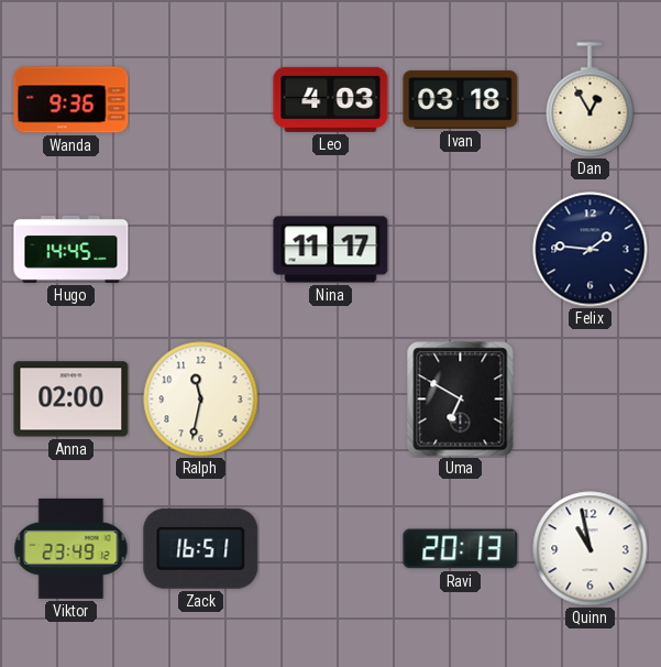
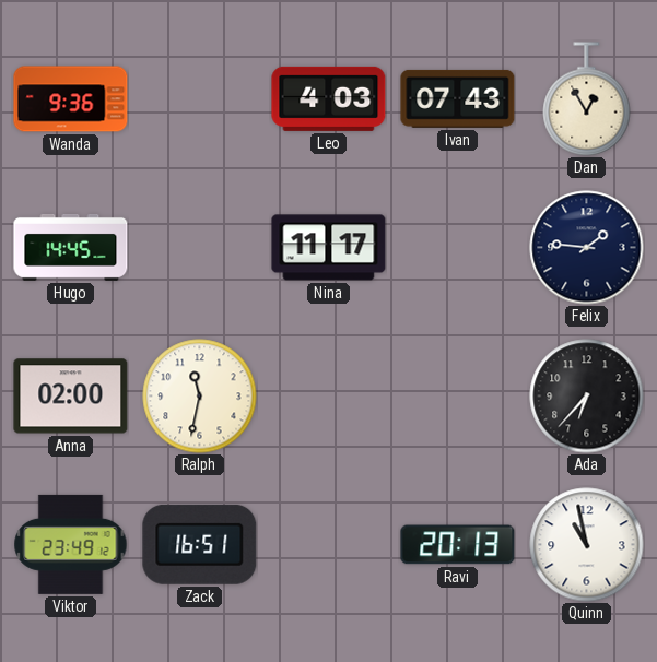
Ivan: 03:18 -> 07:43 (458, 98)
Uma: 6:50 -> none (461, 400)
Ada: none -> 6:37 (587, 397)
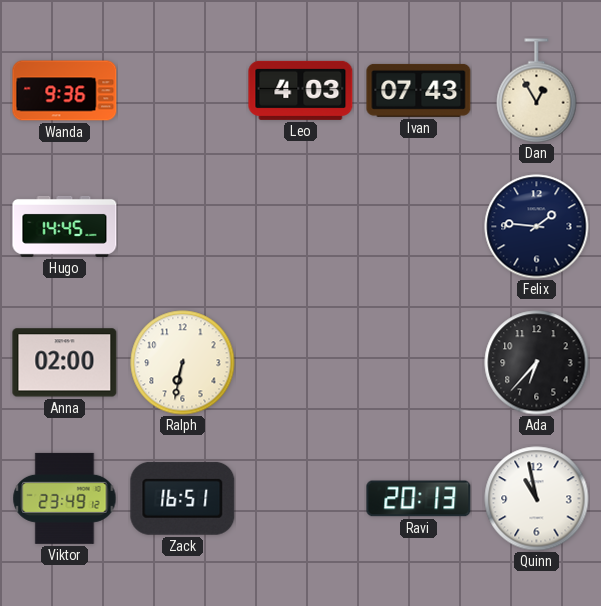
Nina: 11:17 -> none (329, 248)
Ralph: 11:32 -> 6:32 (183, 363)
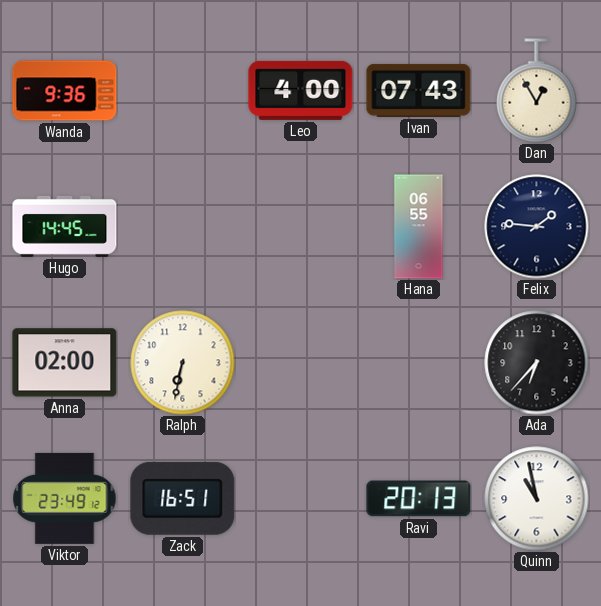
Leo: 4:03 -> 4:00 (301, 90)
Hana: none -> 06:55 (419, 227)
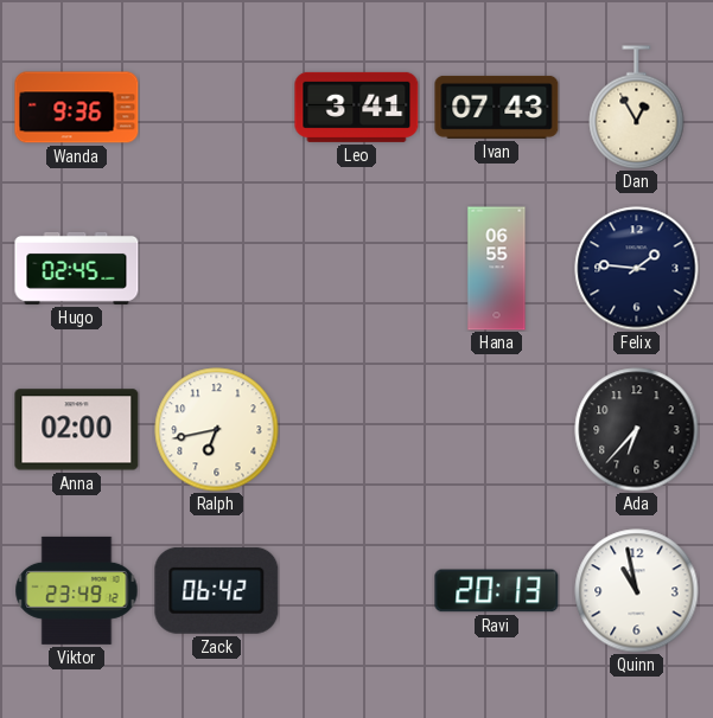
Leo: 4:00 -> 3:41 (357, 107)
Hugo: 14:45 -> 02:45 (77, 268)
Ralph: 6:32 -> 6:43 (217, 430)
Zack: 16:51 -> 06:42 (217, 590)
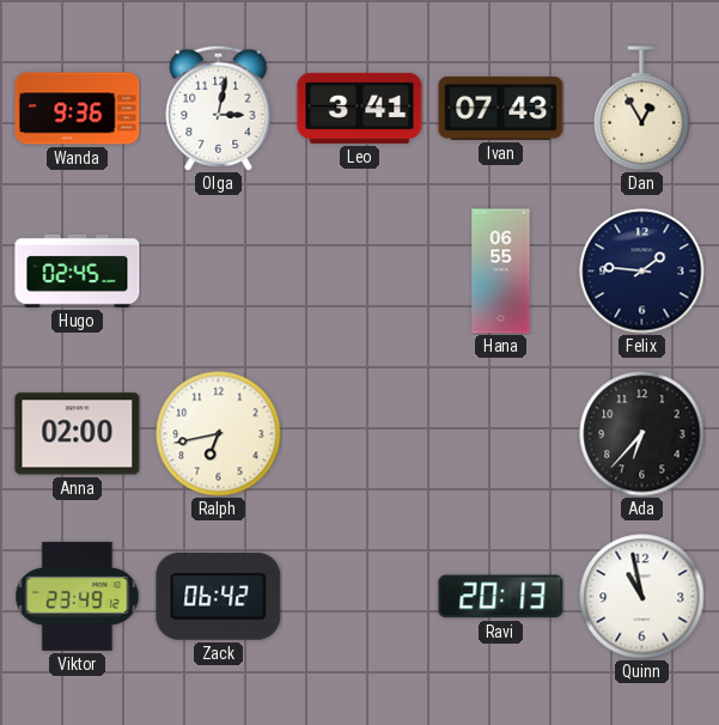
Olga: none -> 3:02 (219, 108)
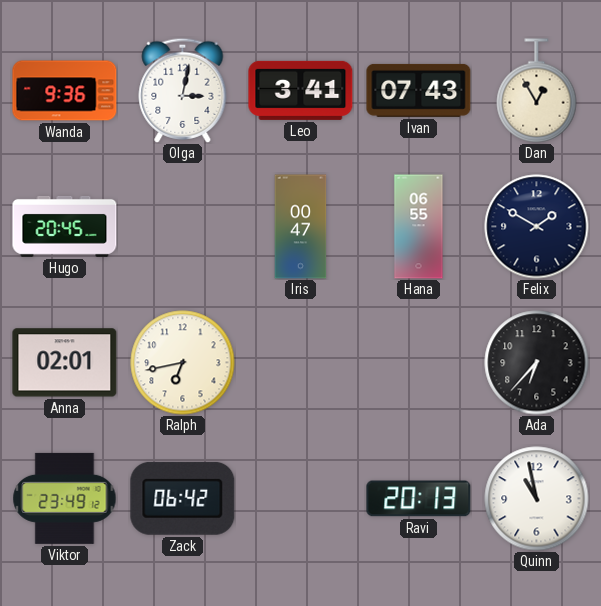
Hugo: 02:45 -> 20:45 (65, 226)
Iris: none -> 00:47 (301, 227)
Felix: 1:46 -> 1:50 (537, 227)
Anna: 02:00 -> 02:01 (65, 363)
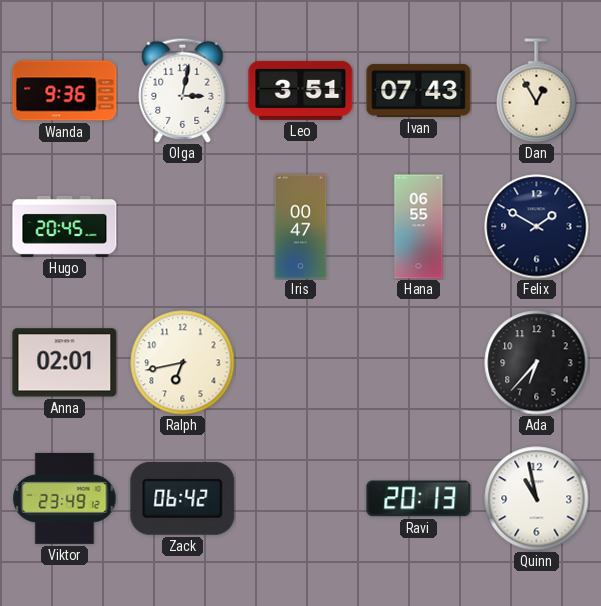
Leo: 3:41 -> 3:51 (301, 90)
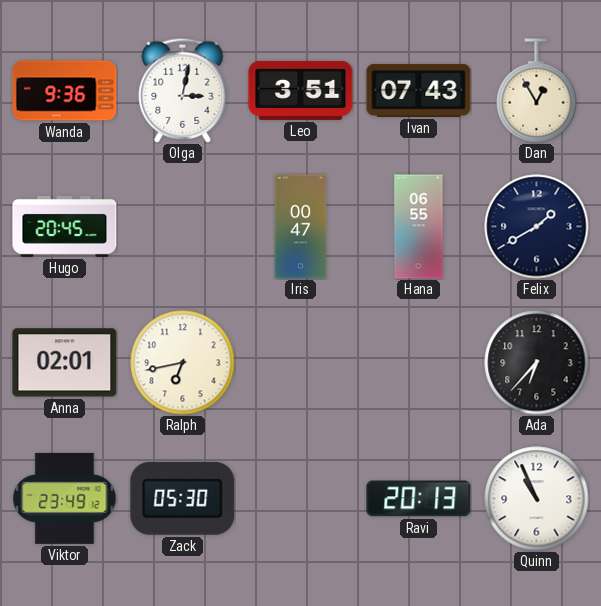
Felix: 1:50 -> 1:40 (537, 227)
Zack: 06:42 -> 05:30 (183, 498)
Quinn: 10:58 -> 10:56 (537, 499)
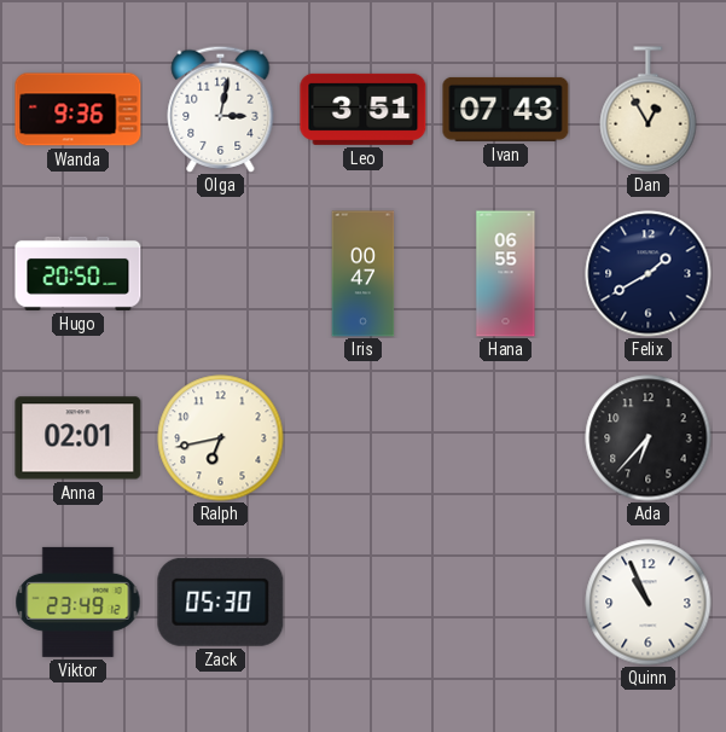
Hugo: 20:45 -> 20:50 (79, 273)
Ravi: 20:13 -> none (419, 499)
